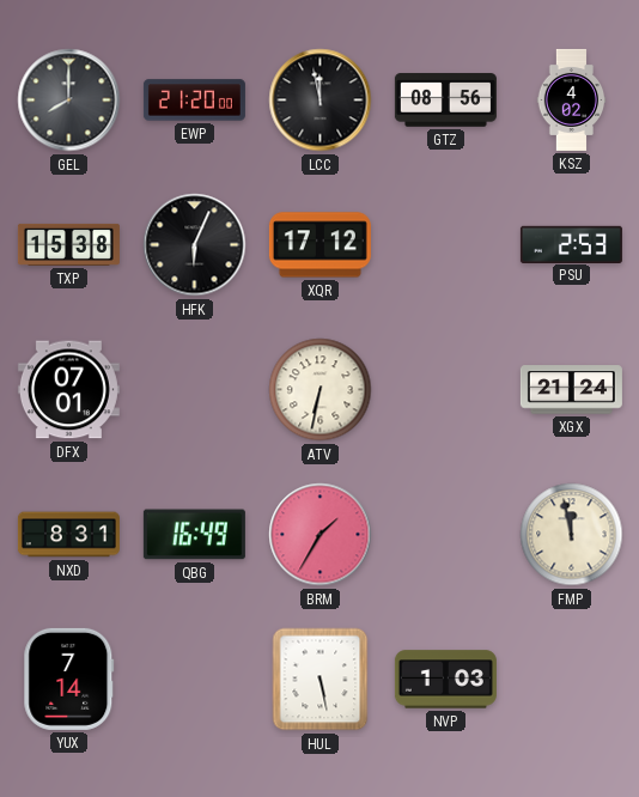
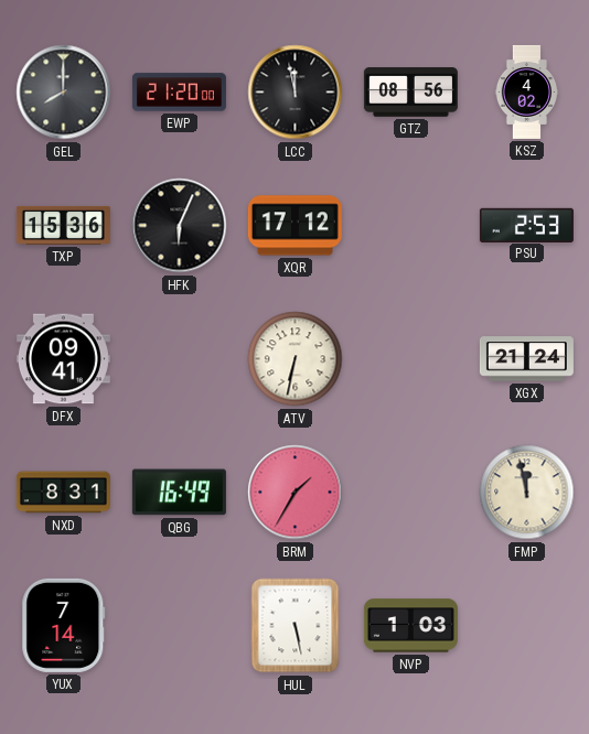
TXP: 15:38 -> 15:36 (63, 225)
DFX: 07:01 -> 09:41 (63, 359)
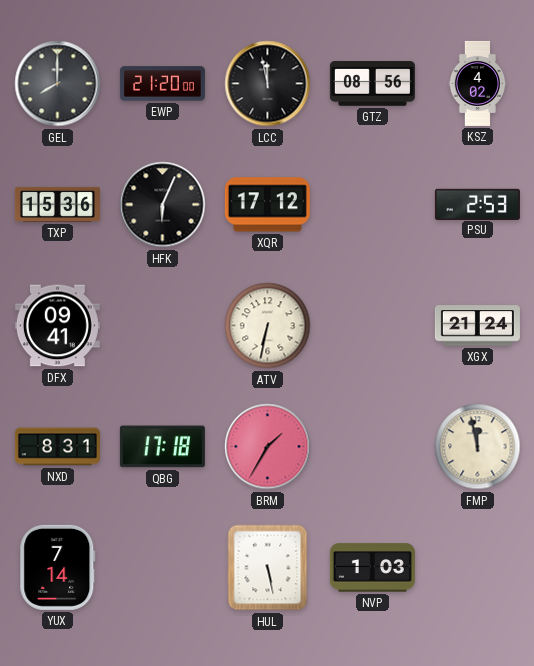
QBG: 16:49 -> 17:18 (162, 447)
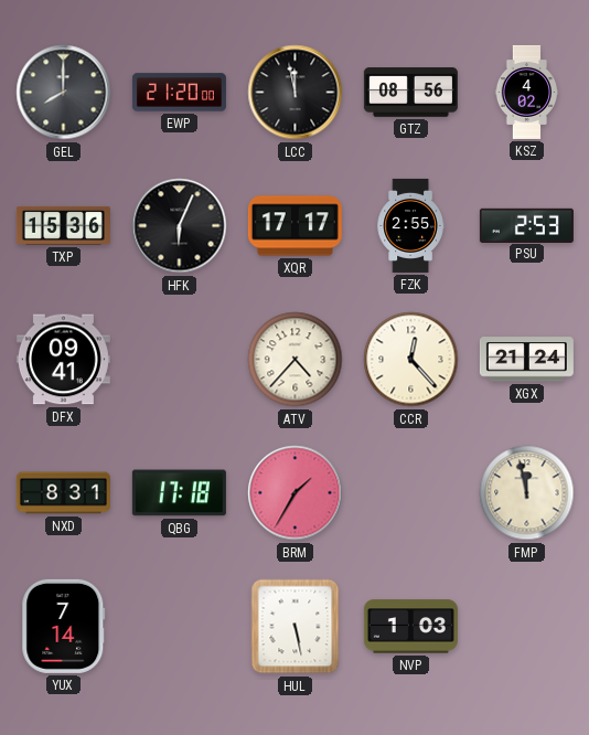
XQR: 17:12 -> 17:17 (294, 226)
FZK: none -> 2:55 (410, 225)
ATV: 6:32 -> 4:37 (296, 360)
CCR: none -> 12:23 (411, 360)
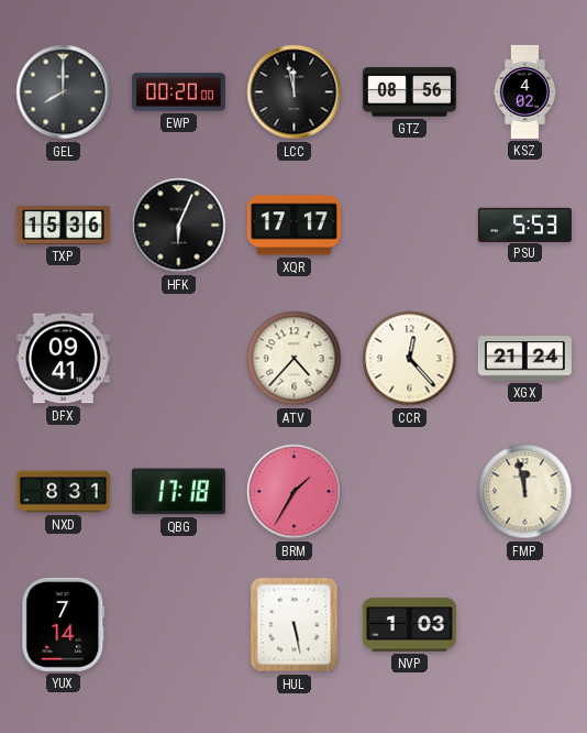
EWP: 21:20 -> 00:20 (178, 92)
FZK: 2:55 -> none (410, 225)
PSU: 2:53 -> 5:53 (524, 225)
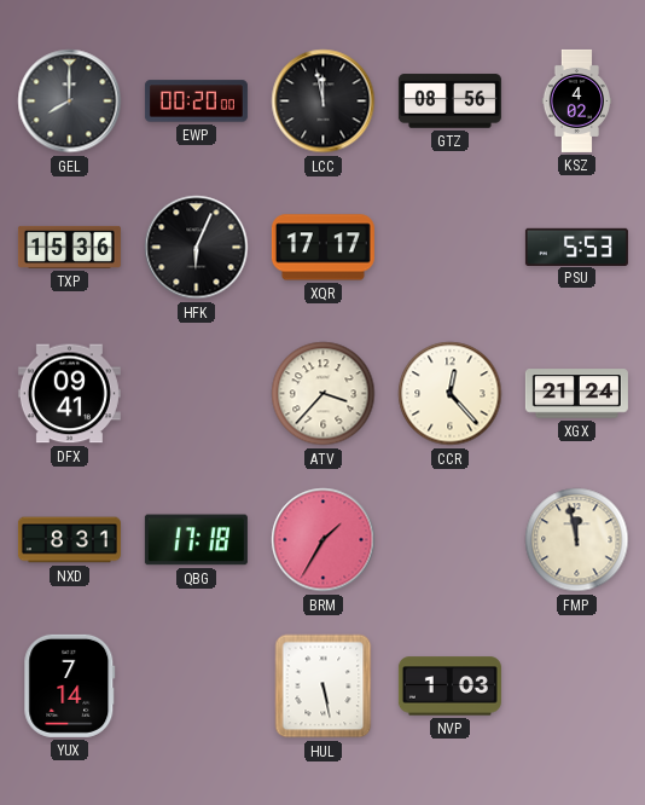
ATV: 4:37 -> 3:37 (324, 394)
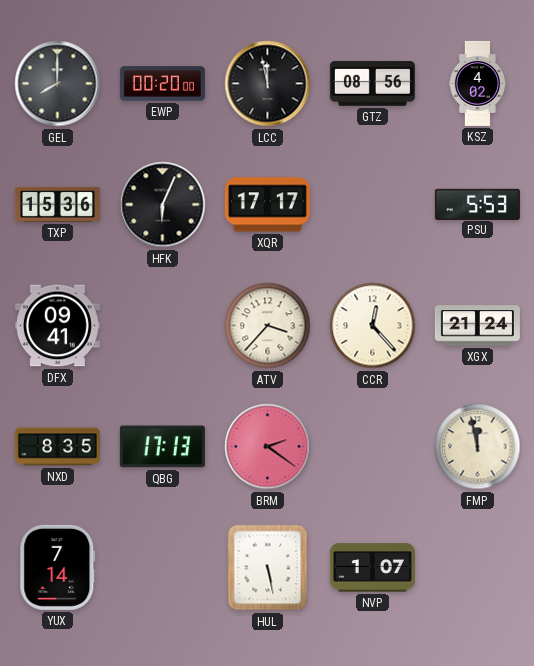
NXD: 8:31 -> 8:35 (57, 447)
QBG: 17:18 -> 17:13 (162, 447)
BRM: 1:35 -> 2:21 (268, 447)
NVP: 1:03 -> 1:07 (372, 568)
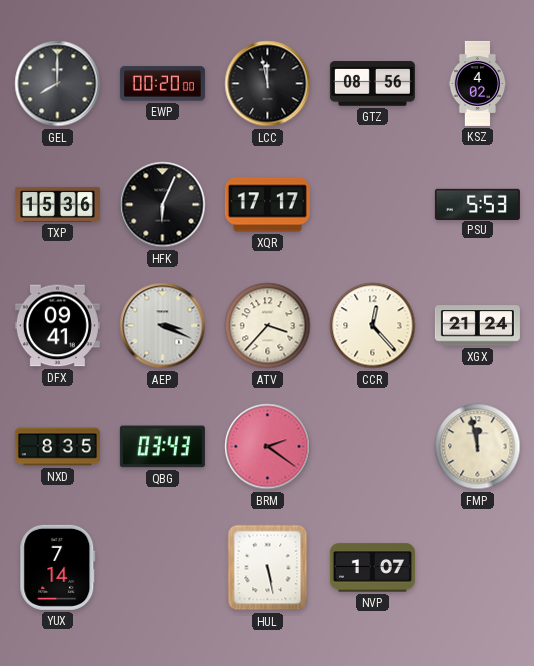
AEP: none -> 3:19 (163, 326)
QBG: 17:13 -> 03:43 (162, 447)
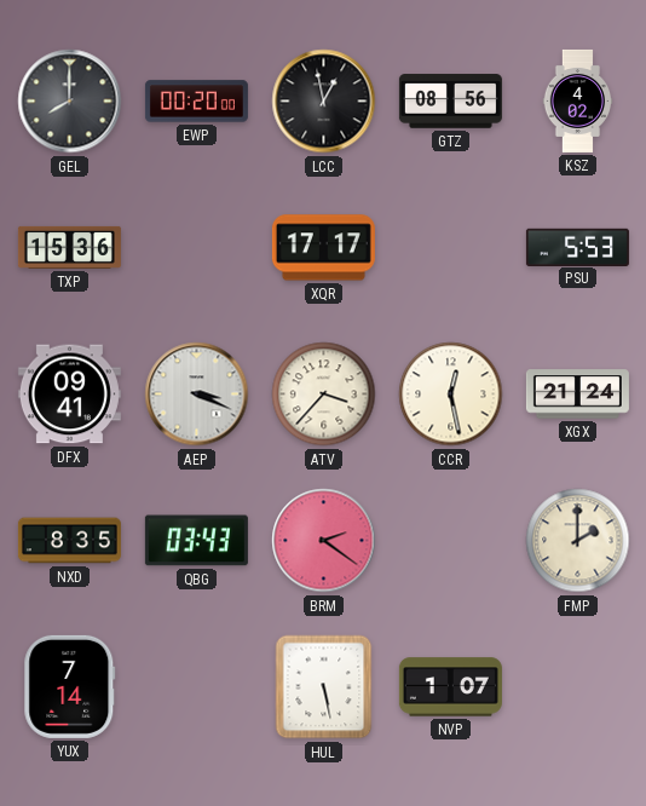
LCC: 11:58 -> 12:58 (324, 102)
HFK: 6:04 -> none (163, 205)
CCR: 12:23 -> 12:28 (451, 395)
FMP: 11:58 -> 2:00 (578, 541)
